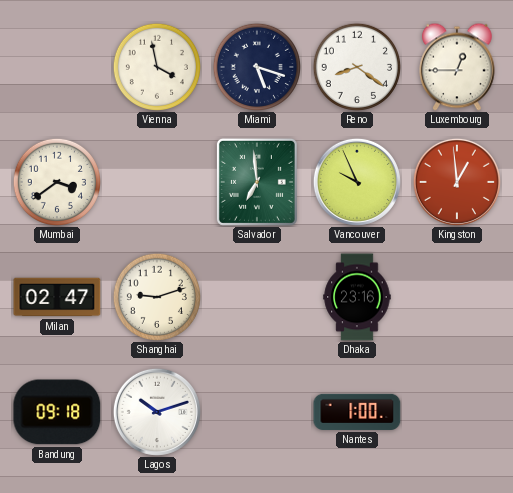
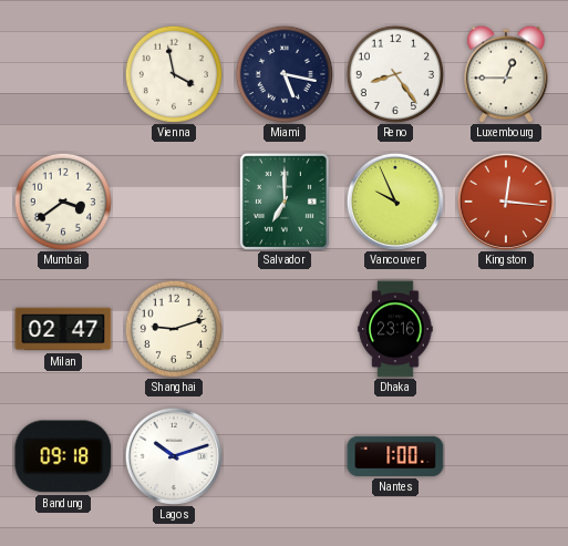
Miami: 5:18 -> 5:17 (285, 74)
Reno: 8:21 -> 8:24 (395, 74)
Salvador: 6:59 -> 7:00 (285, 202)
Kingston: 12:59 -> 12:16 (506, 202)
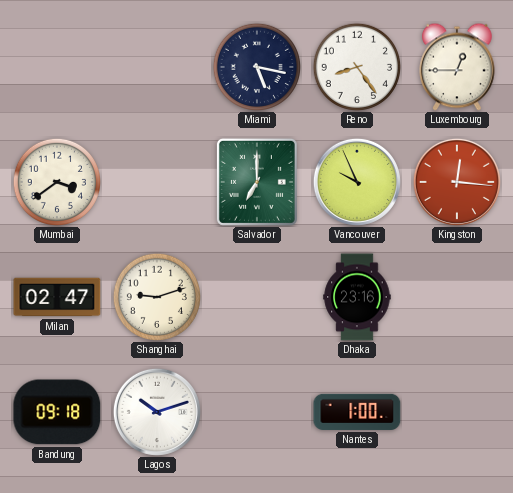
Vienna: 3:58 -> none (174, 74)
